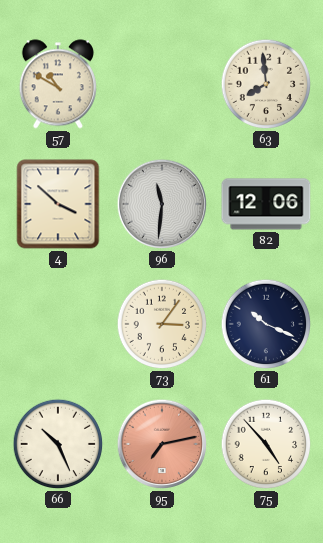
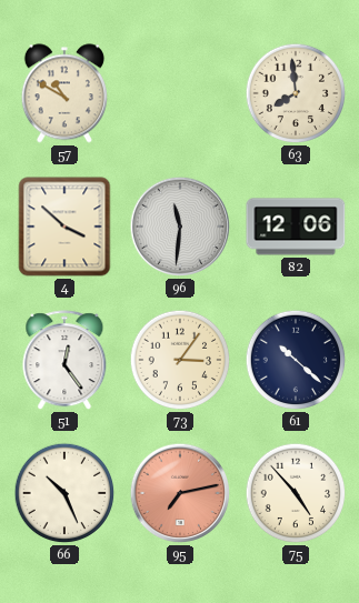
51: none -> 12:24 (64, 361)
61: 10:19 -> 10:22 (296, 360)
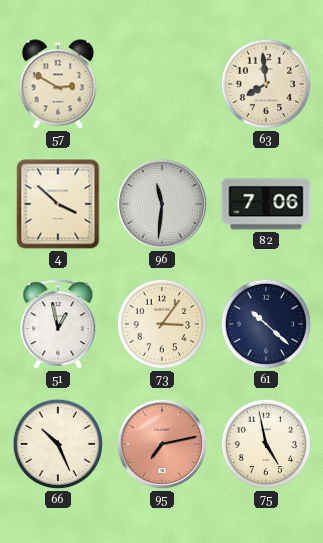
57: 10:50 -> 2:50 (58, 84)
82: 12:06 -> 7:06 (266, 204)
51: 12:24 -> 12:58 (58, 325)
75: 4:53 -> 4:58 (266, 444)
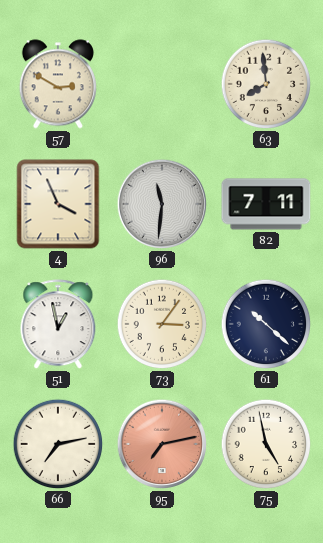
4: 3:52 -> 3:56 (58, 204)
82: 7:06 -> 7:11 (266, 204)
66: 10:26 -> 7:13 (58, 444)
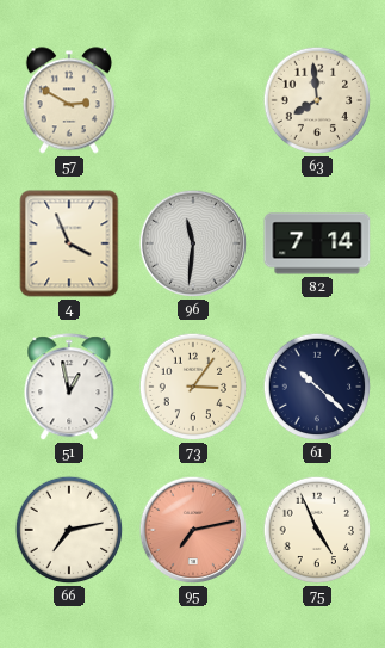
82: 7:11 -> 7:14 (317, 243)
75: 4:58 -> 4:56 (317, 530)
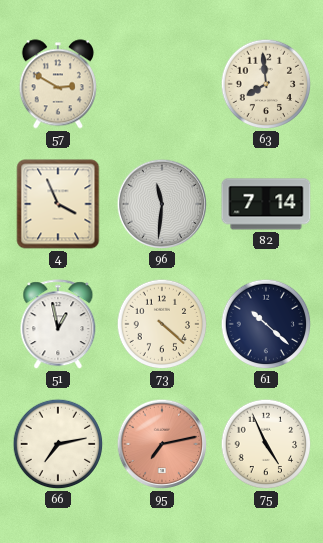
73: 3:06 -> 4:22 (162, 324)
